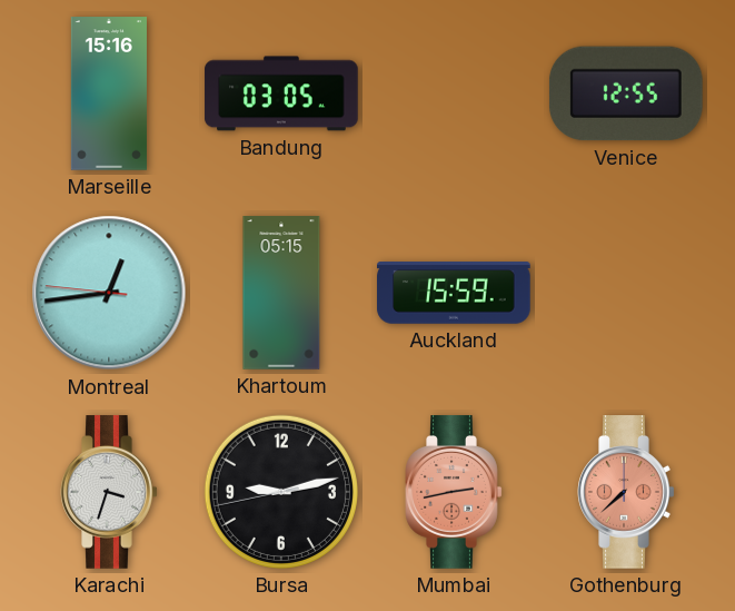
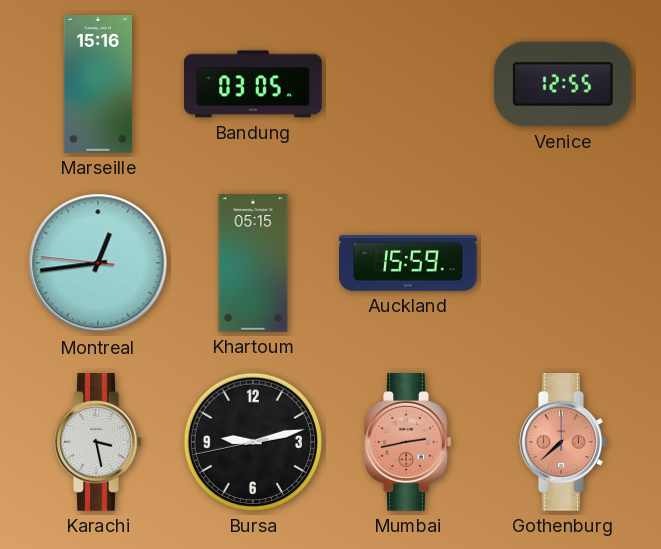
Karachi: 3:33 -> 3:28 (98, 442)
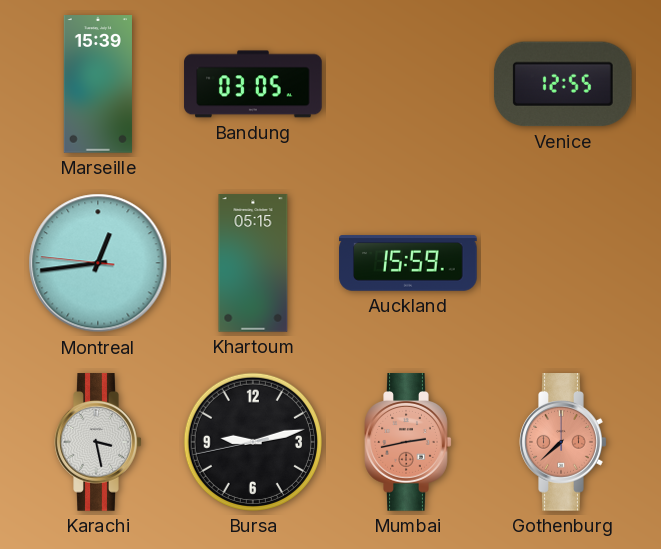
Marseille: 15:16 -> 15:39 (98, 84)
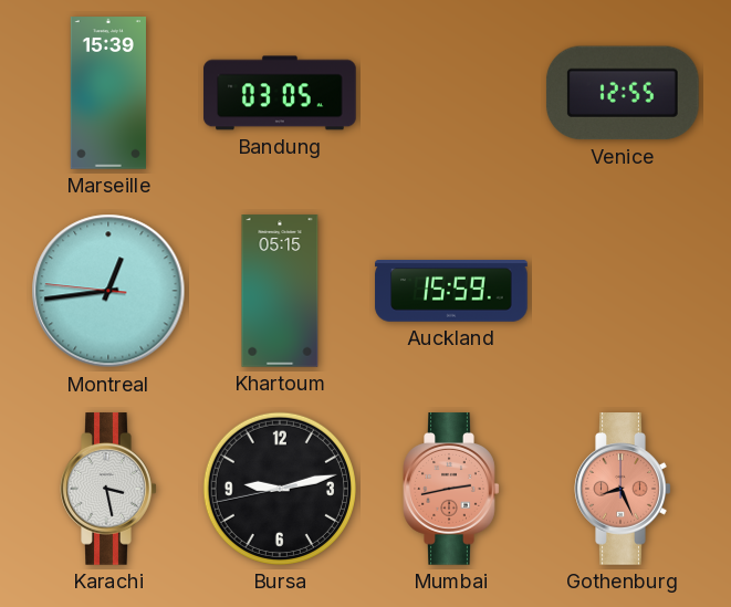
Gothenburg: 7:38 -> 8:26 (623, 489)
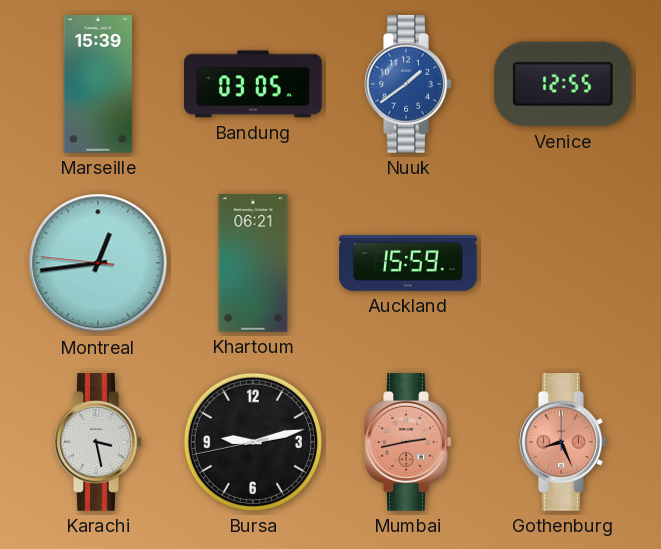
Nuuk: none -> 1:39 (408, 84)
Khartoum: 05:15 -> 06:21 (253, 263)
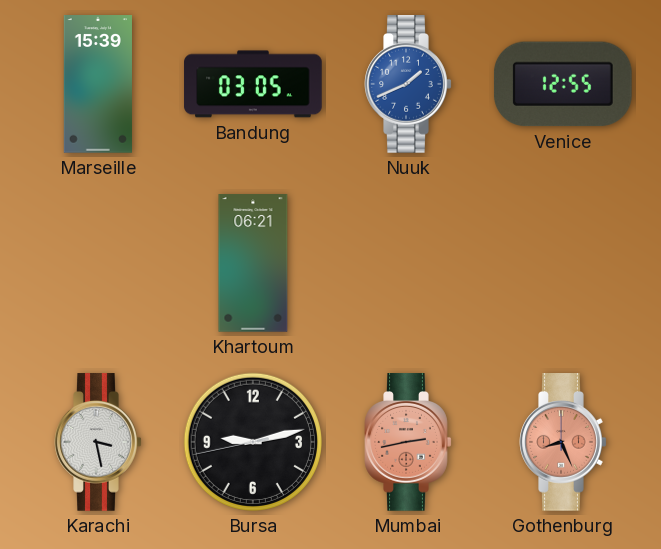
Nuuk: 1:39 -> 1:41 (408, 84)
Montreal: 12:43 -> none (98, 263)
Auckland: 15:59 -> none (408, 263)
